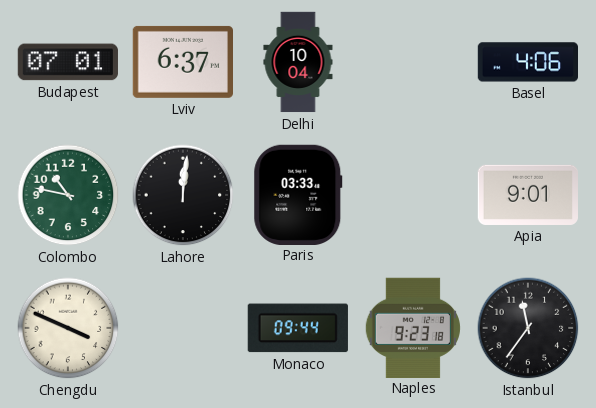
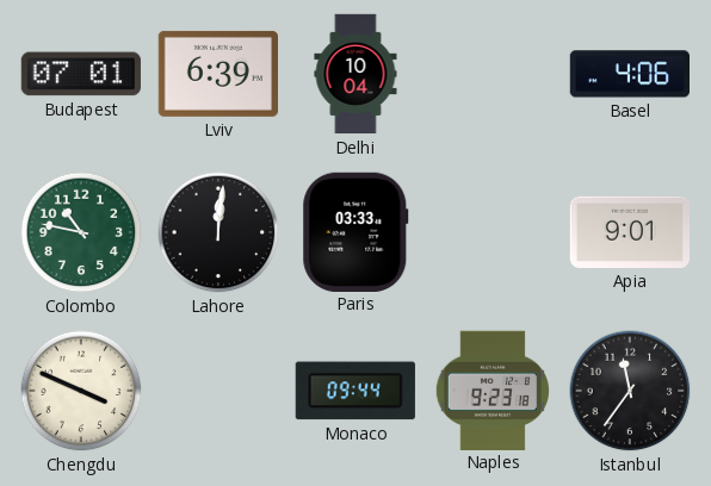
Lviv: 6:37 -> 6:39 (217, 74)
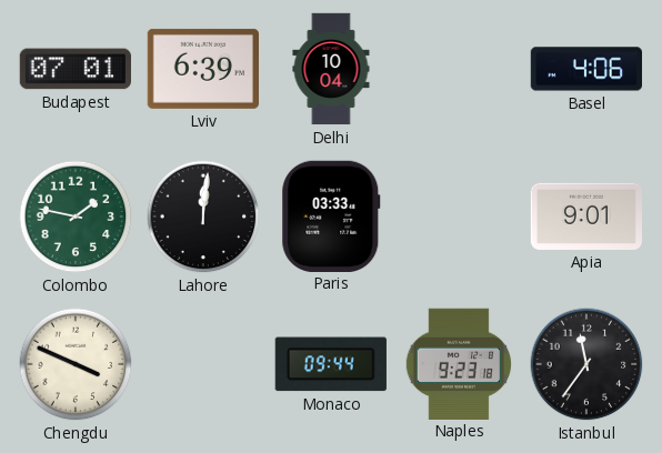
Colombo: 10:47 -> 1:47 (76, 217)
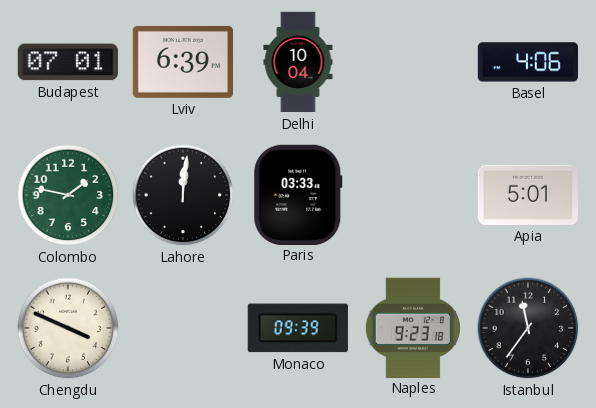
Apia: 9:01 -> 5:01 (527, 195)
Monaco: 09:44 -> 09:39 (298, 328)
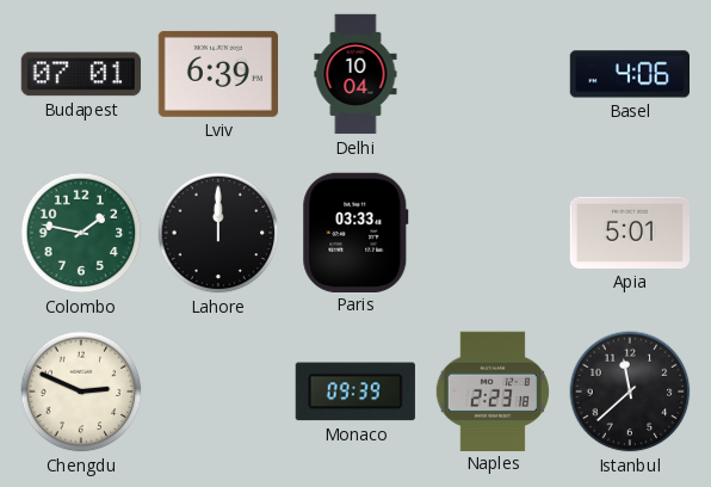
Lahore: 12:01 -> 12:00 (218, 233)
Chengdu: 3:49 -> 2:49 (81, 392)
Naples: 9:23 -> 2:23 (493, 390)
Istanbul: 11:36 -> 11:38 (630, 392)
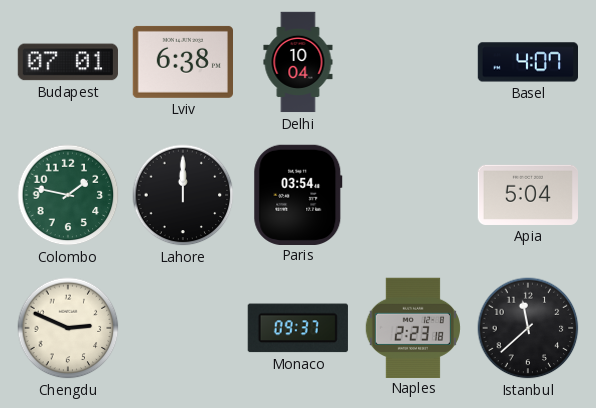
Lviv: 6:39 -> 6:38 (182, 62)
Basel: 4:06 -> 4:07 (527, 62)
Paris: 03:33 -> 03:54 (298, 194)
Apia: 5:01 -> 5:04 (527, 195)
Monaco: 09:39 -> 09:37 (298, 328)
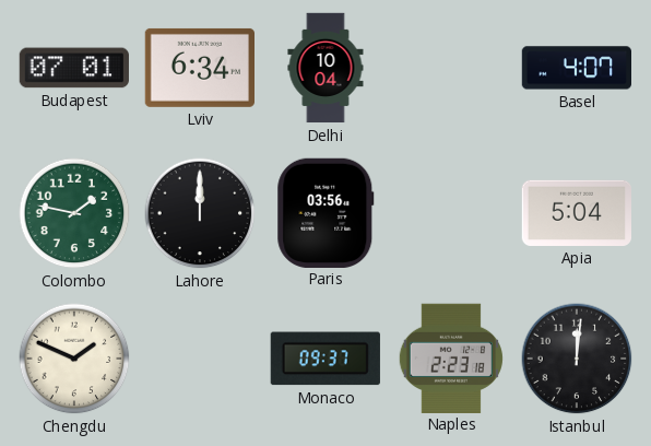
Lviv: 6:38 -> 6:34 (199, 68)
Paris: 03:54 -> 03:56 (325, 212)
Chengdu: 2:49 -> 1:49 (74, 359)
Istanbul: 11:38 -> 12:01 (577, 359)
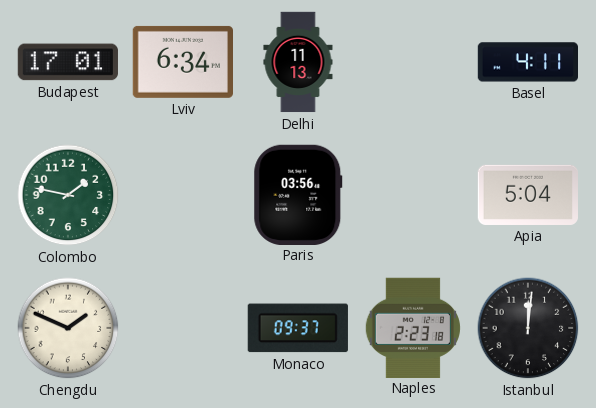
Budapest: 07:01 -> 17:01 (68, 62)
Delhi: 10:04 -> 11:13 (298, 62)
Basel: 4:07 -> 4:11 (527, 62)
Lahore: 12:00 -> none (200, 213)
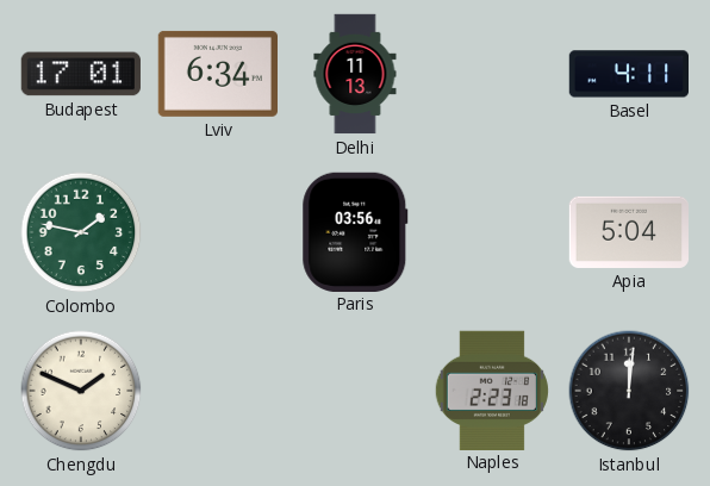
Monaco: 09:37 -> none (298, 328)
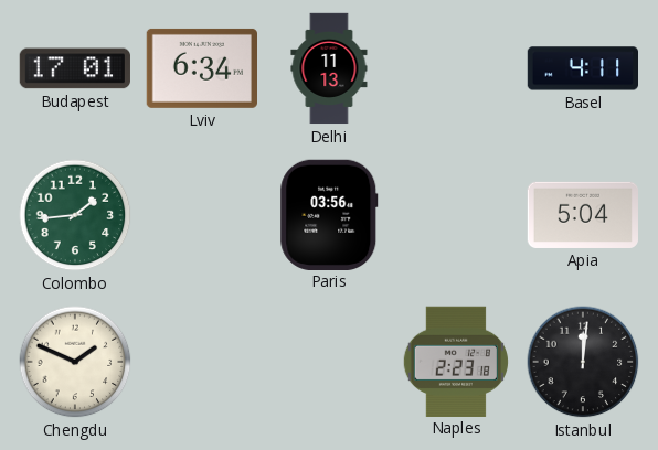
Colombo: 1:47 -> 1:44 (75, 215)
